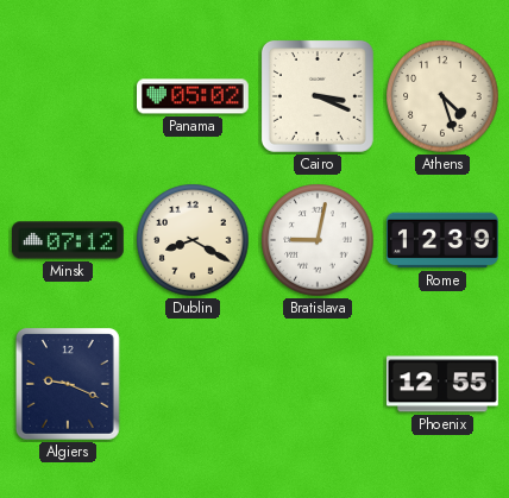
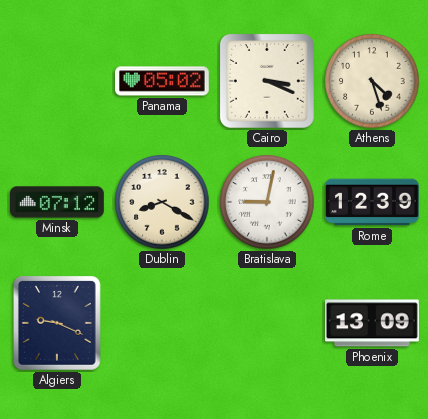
Phoenix: 12:55 -> 13:09 (372, 323)
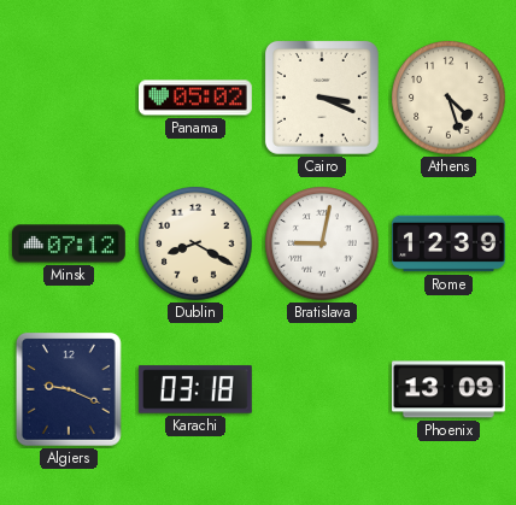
Karachi: none -> 03:18 (195, 389)
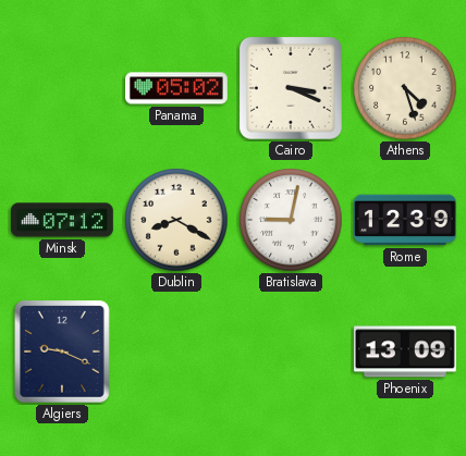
Karachi: 03:18 -> none (195, 389)
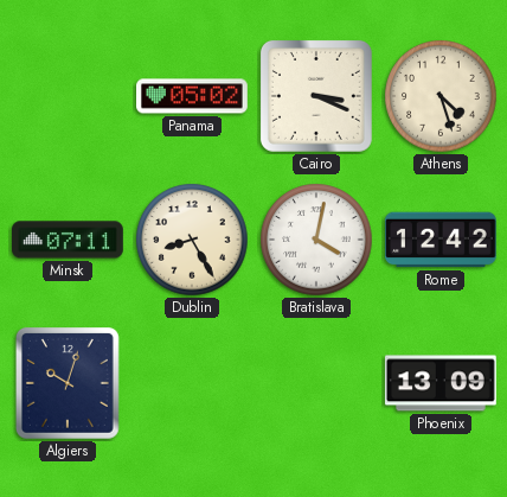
Minsk: 07:12 -> 07:11 (69, 240)
Dublin: 8:20 -> 8:25 (192, 240)
Bratislava: 9:02 -> 4:02 (316, 240)
Rome: 12:39 -> 12:42 (442, 240)
Algiers: 9:19 -> 10:03 (68, 384)
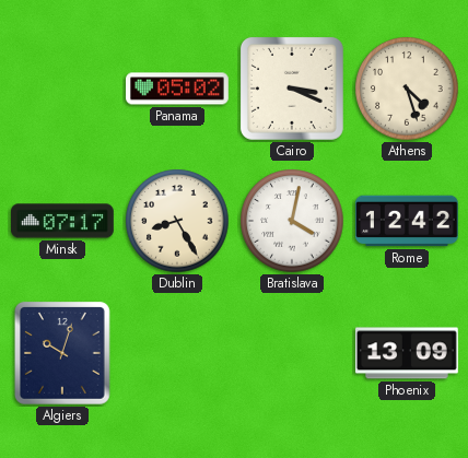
Minsk: 07:11 -> 07:17 (63, 221)
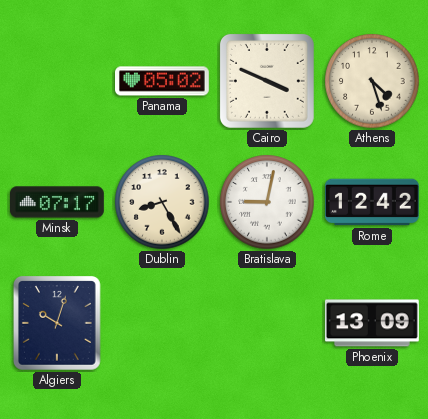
Cairo: 3:19 -> 3:49 (267, 81)
Bratislava: 4:02 -> 9:02 (267, 202)
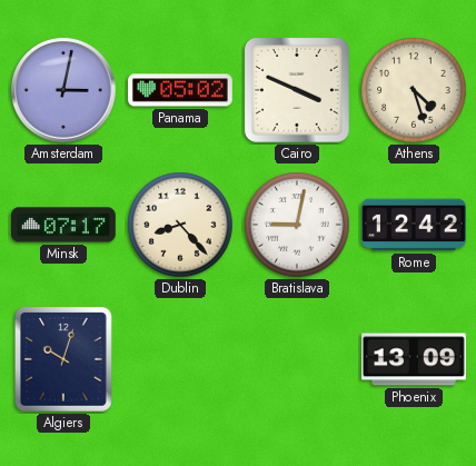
Amsterdam: none -> 3:02 (65, 91)
Dublin: 8:25 -> 8:23 (180, 225)
